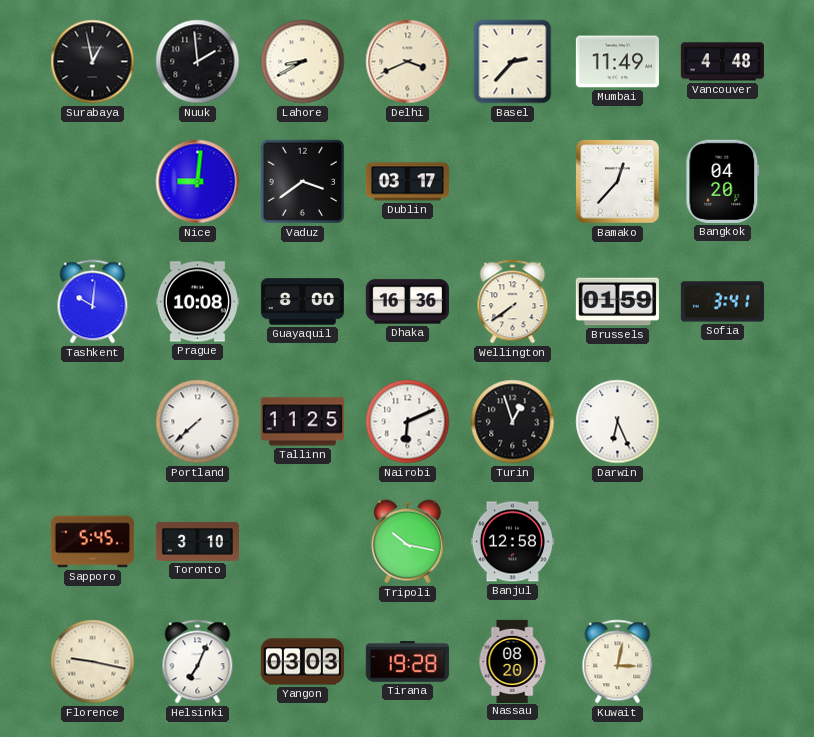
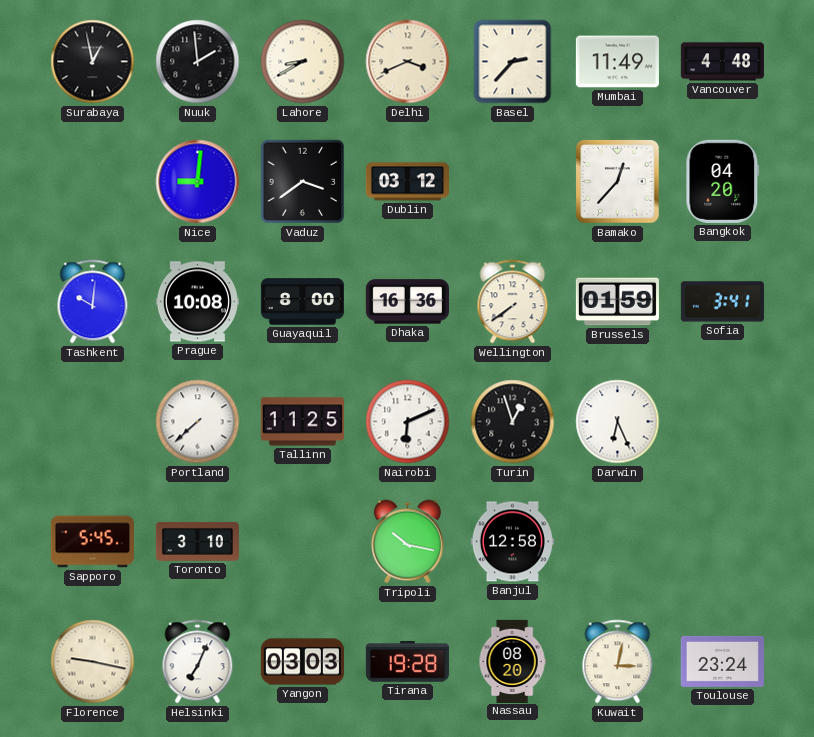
Dublin: 03:17 -> 03:12 (407, 182)
Toulouse: none -> 23:24 (722, 661)
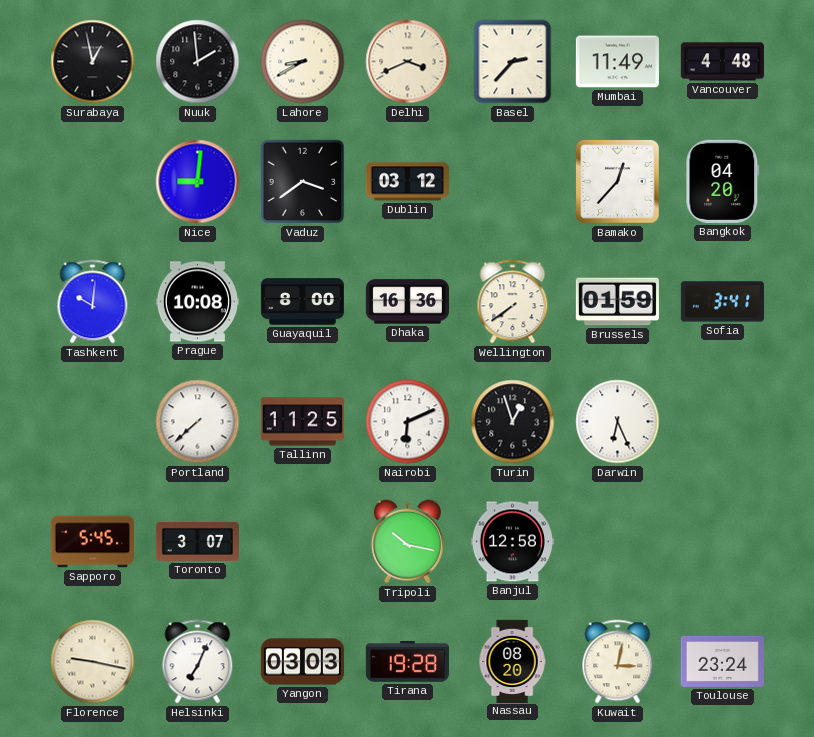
Toronto: 3:10 -> 3:07 (197, 541)
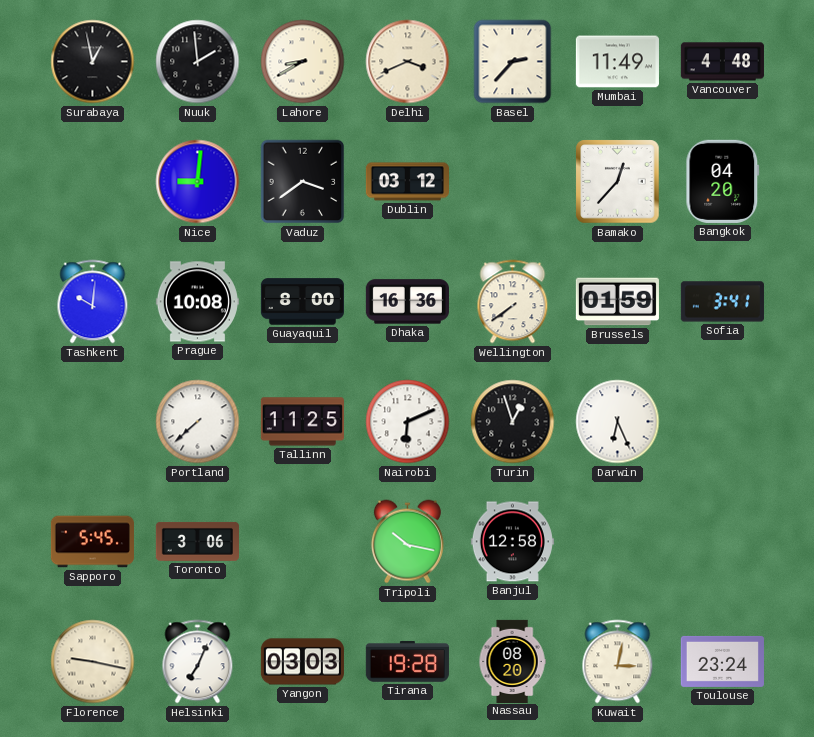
Toronto: 3:07 -> 3:06 (197, 541)
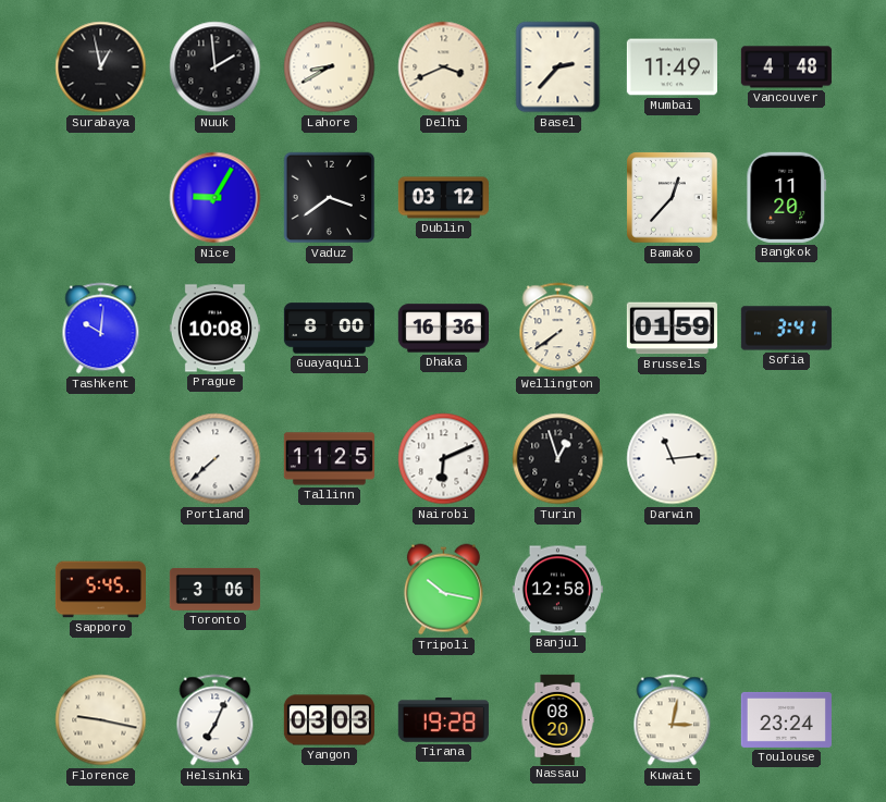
Nice: 9:01 -> 9:05 (216, 198)
Bangkok: 04:20 -> 11:20 (787, 197)
Darwin: 6:26 -> 11:14 (673, 459)
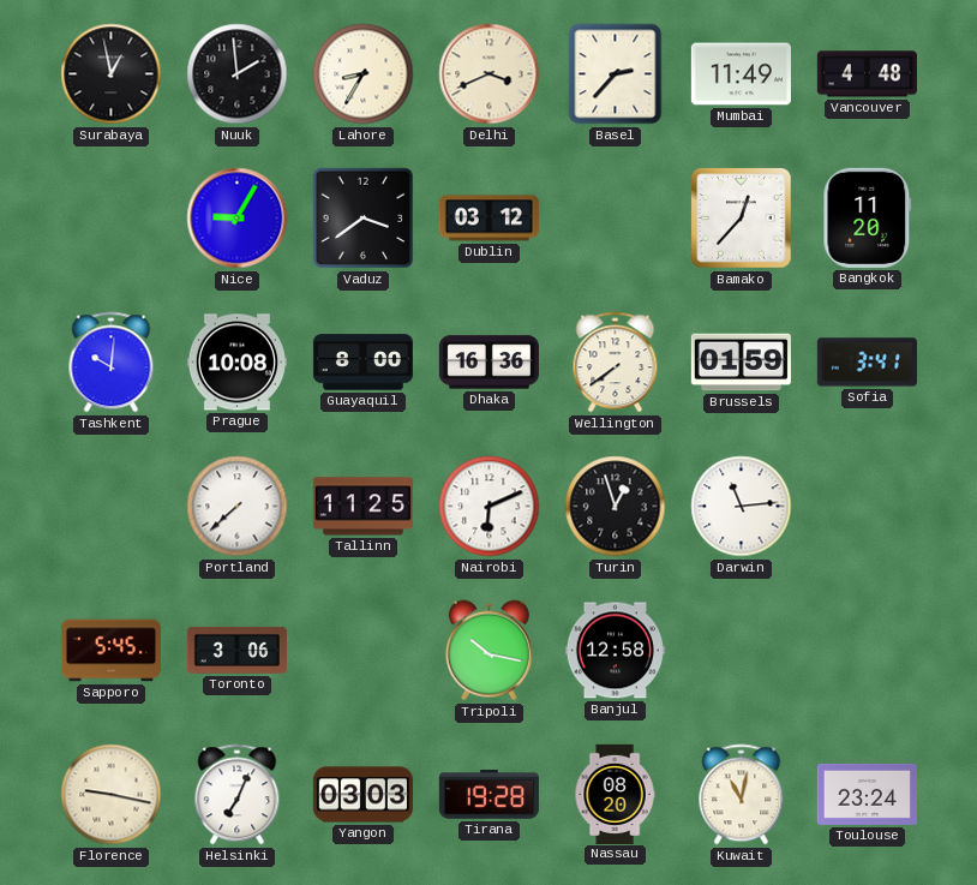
Lahore: 8:40 -> 8:35 (364, 74)
Kuwait: 3:02 -> 11:02 (742, 795)
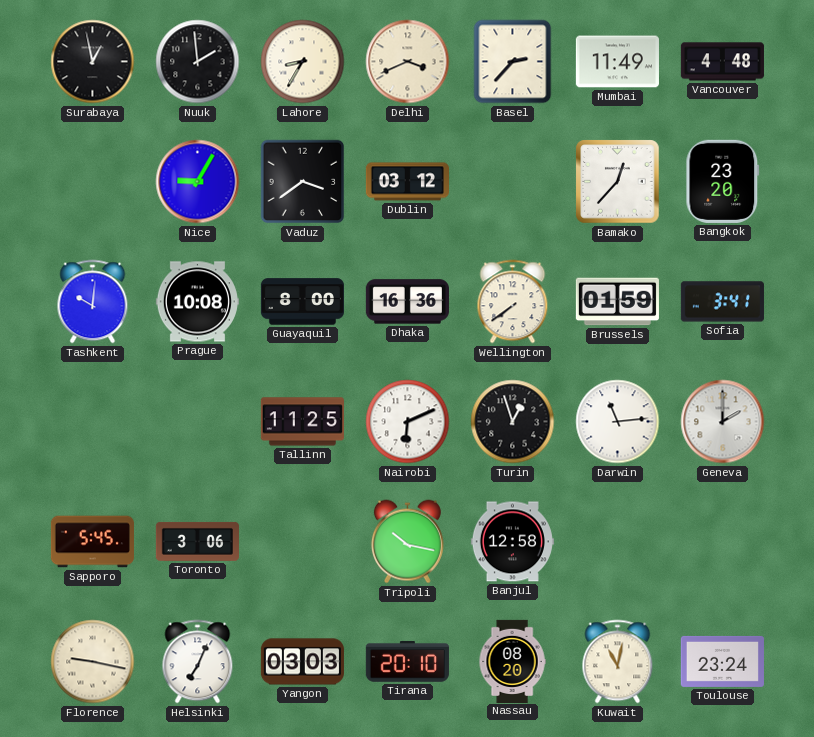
Bangkok: 11:20 -> 23:20 (723, 181)
Portland: 7:38 -> none (238, 507)
Geneva: none -> 2:00 (723, 422)
Tirana: 19:28 -> 20:10 (407, 661)
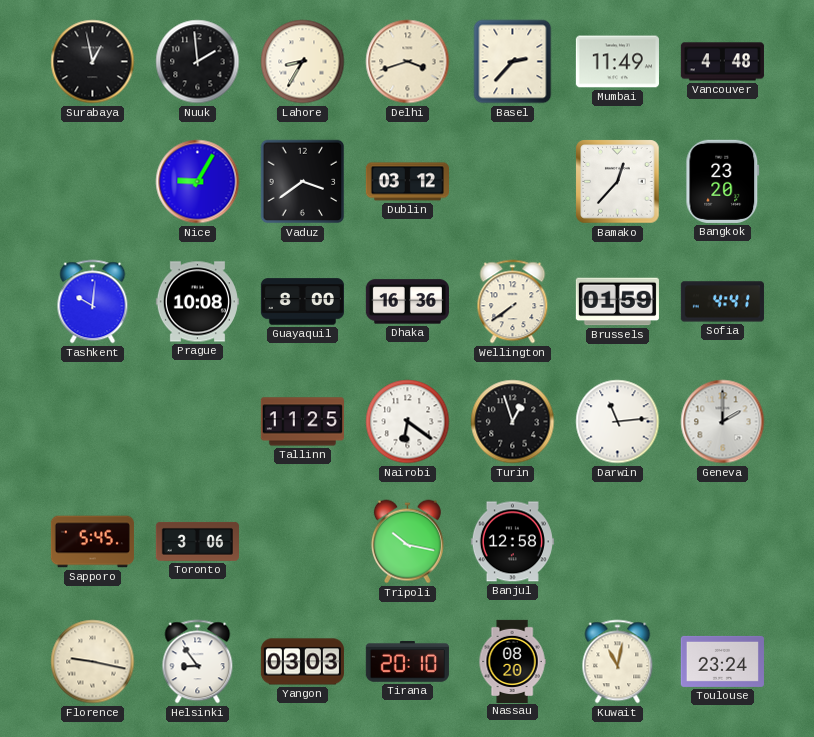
Delhi: 3:41 -> 3:42 (408, 62)
Sofia: 3:41 -> 4:41 (722, 302)
Nairobi: 6:11 -> 6:21 (408, 422)
Helsinki: 7:04 -> 8:54 (198, 662)
